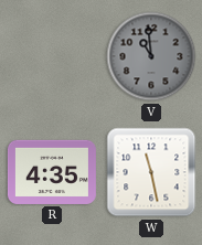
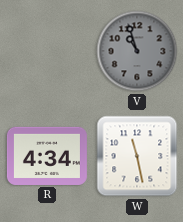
V: 10:59 -> 10:57 (137, 51)
R: 4:35 -> 4:34 (47, 156)
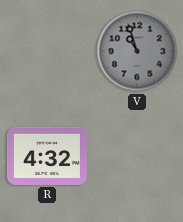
R: 4:34 -> 4:32 (47, 156)
W: 11:28 -> none (137, 156)
